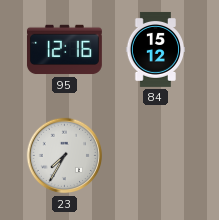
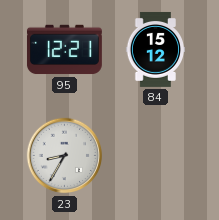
95: 12:16 -> 12:21 (64, 50)
23: 7:35 -> 8:35 (65, 156)
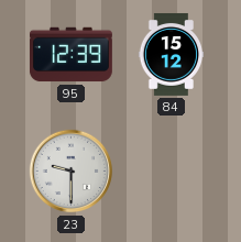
95: 12:21 -> 12:39 (70, 55)
23: 8:35 -> 9:30 (72, 172)
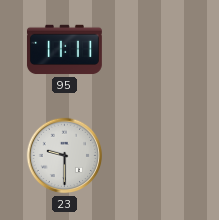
95: 12:39 -> 11:11 (64, 50)
84: 15:12 -> none (171, 54)
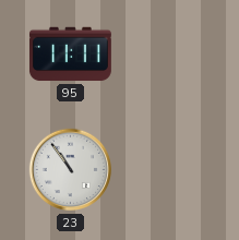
23: 9:30 -> 10:54 (71, 170)
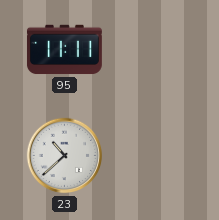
23: 10:54 -> 10:38 (65, 156)
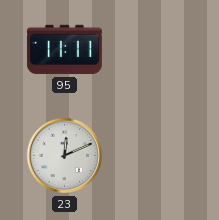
23: 10:38 -> 12:11 (65, 156)
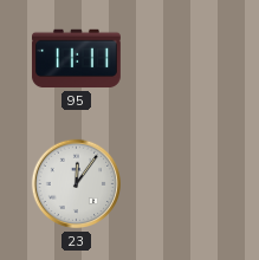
23: 12:11 -> 12:06 (77, 184)
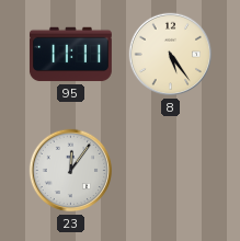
8: none -> 5:24 (171, 55)
